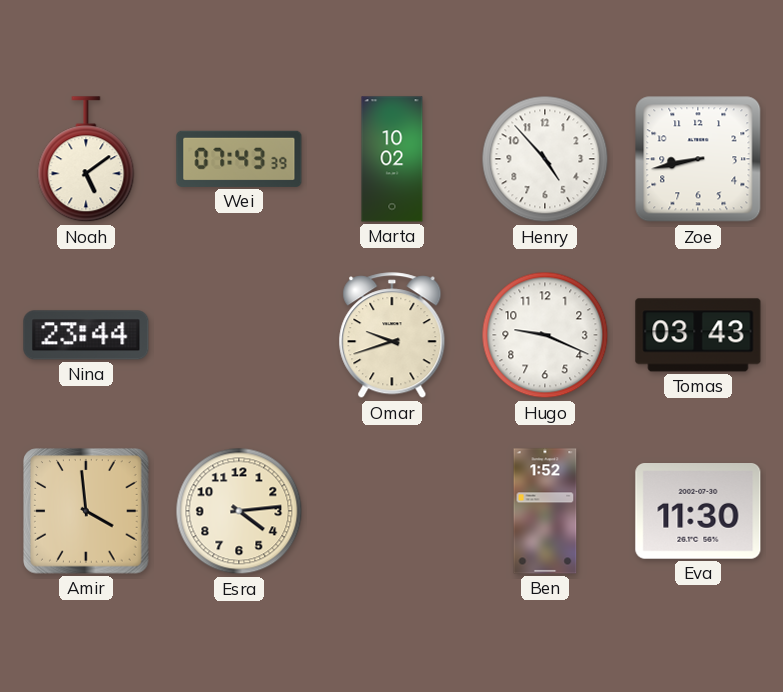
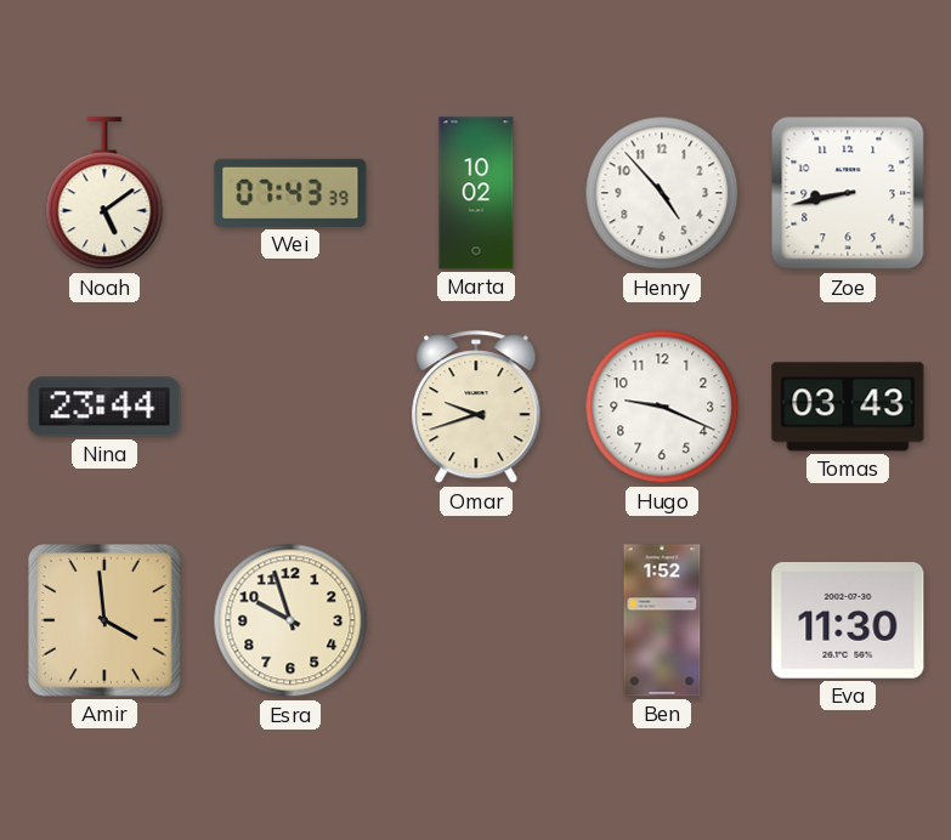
Esra: 4:14 -> 9:57 (290, 620)
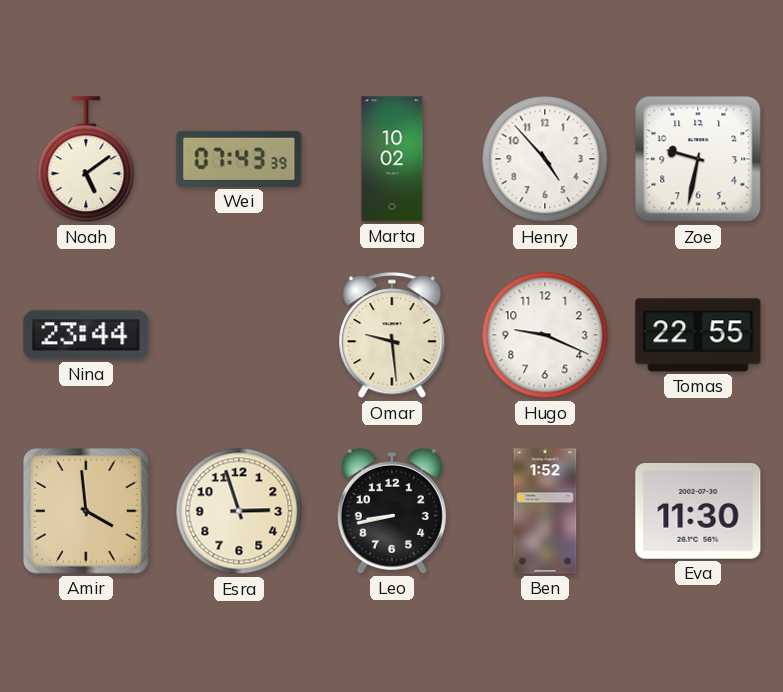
Zoe: 8:43 -> 9:32 (698, 159)
Omar: 9:42 -> 9:29 (392, 336)
Tomas: 03:43 -> 22:55 (698, 335)
Esra: 9:57 -> 2:57 (239, 511)
Leo: none -> 8:43 (392, 511)
